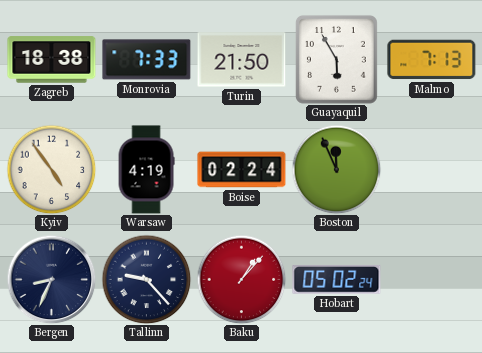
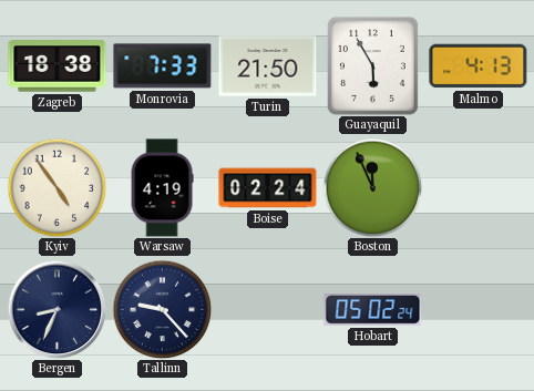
Malmo: 7:13 -> 4:13 (479, 66)
Baku: 1:07 -> none (241, 279)
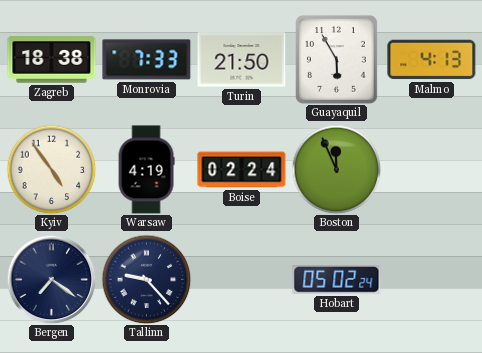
Bergen: 8:34 -> 7:21 (51, 279)
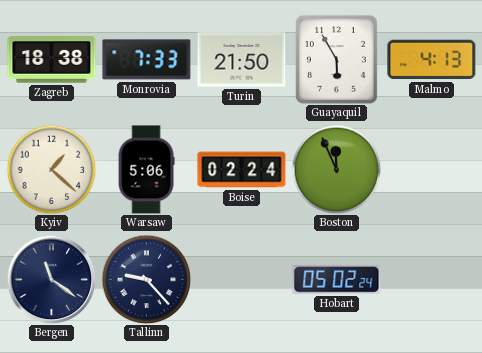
Kyiv: 4:54 -> 1:22 (51, 169)
Warsaw: 4:19 -> 5:06 (146, 170)
Bergen: 7:21 -> 11:21 (51, 279)
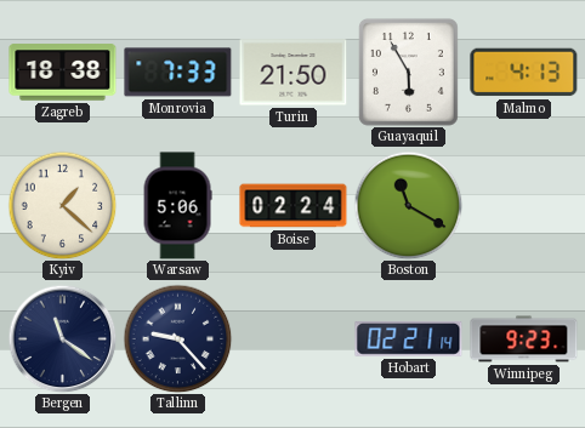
Boston: 11:56 -> 11:20 (408, 205)
Hobart: 05:02 -> 02:21 (409, 339)
Winnipeg: none -> 9:23 (524, 339)
